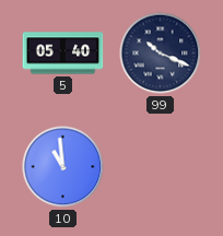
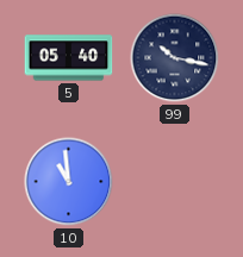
99: 10:19 -> 10:17 (175, 58)
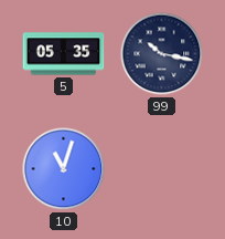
5: 05:40 -> 05:35 (64, 54)
10: 10:59 -> 11:03 (64, 169)
